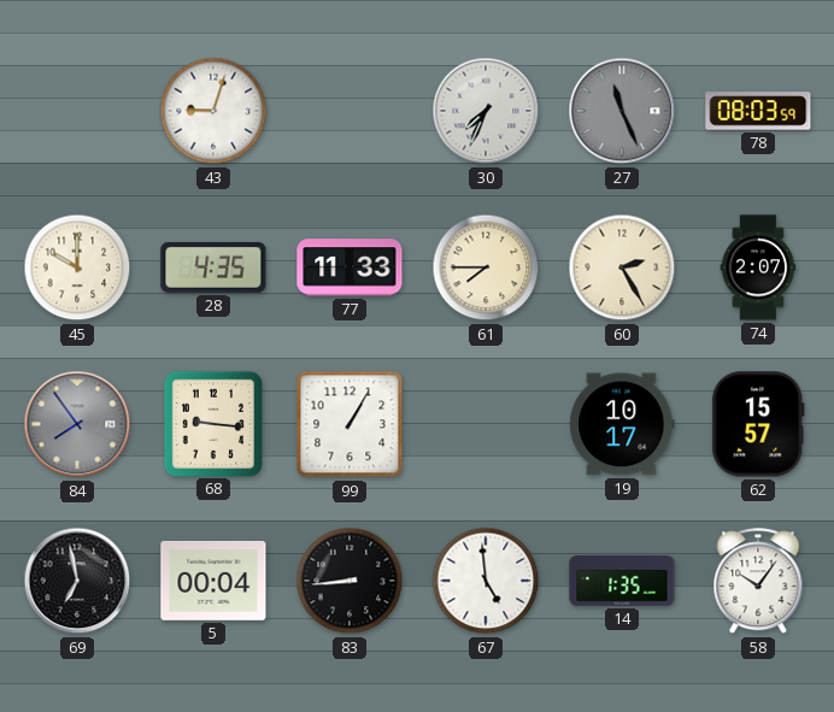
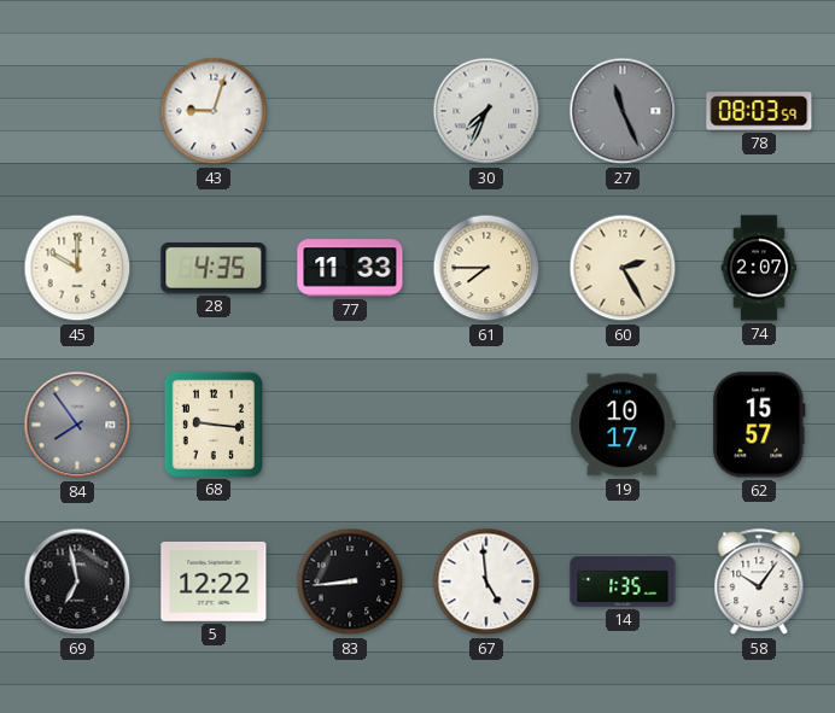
99: 1:05 -> none (350, 424)
5: 00:04 -> 12:22 (214, 581)
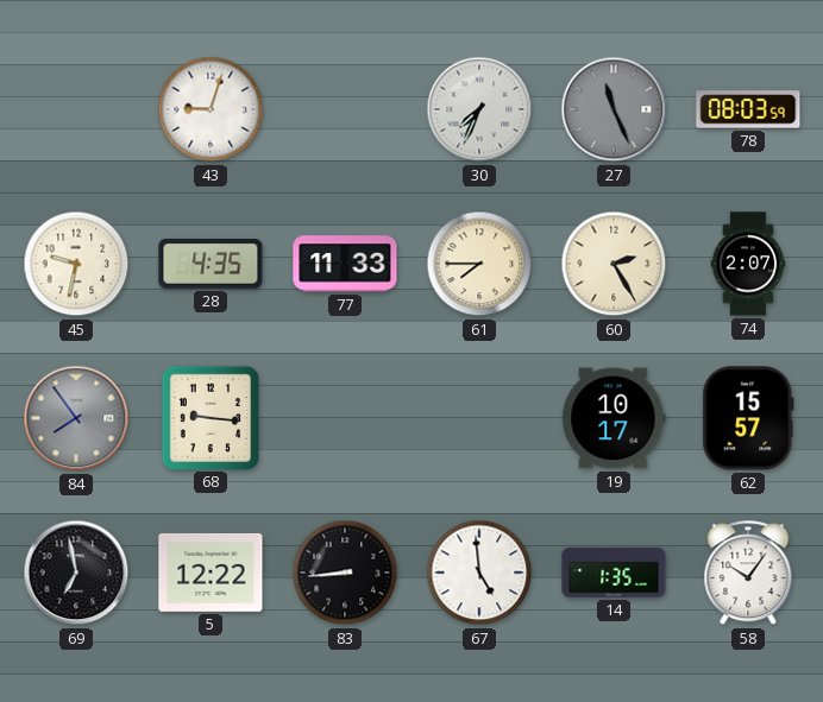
45: 10:00 -> 9:32 (76, 264)
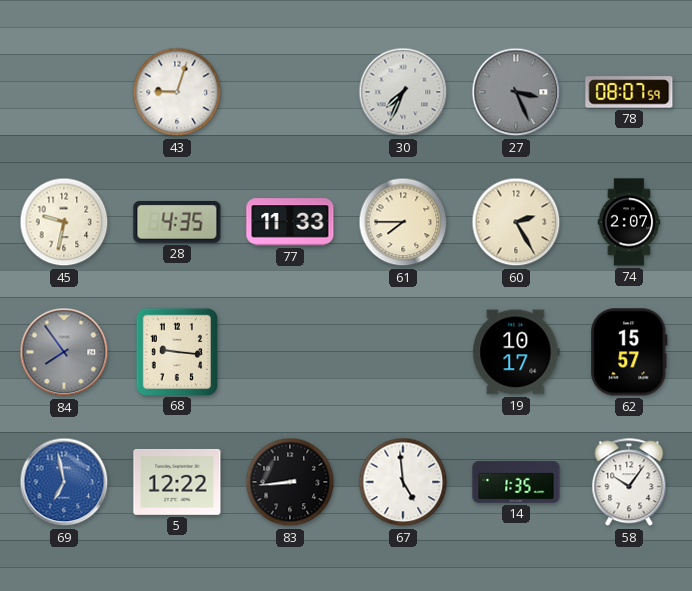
27: 11:26 -> 3:26 (516, 92)
78: 08:03 -> 08:07 (629, 92)
69 dial: black -> blue (64, 482)
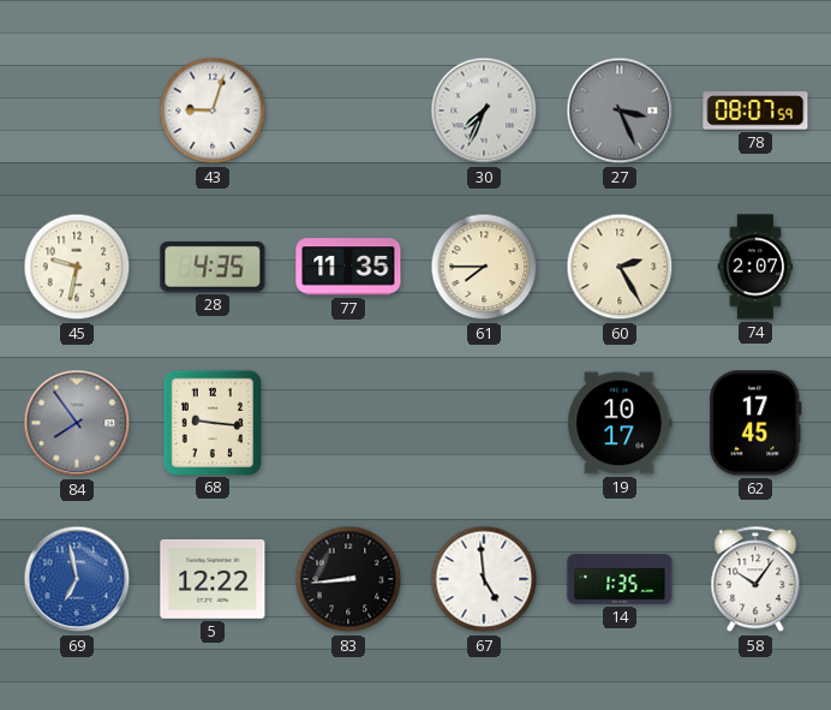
77: 11:33 -> 11:35 (348, 267)
62: 15:57 -> 17:45 (755, 423)
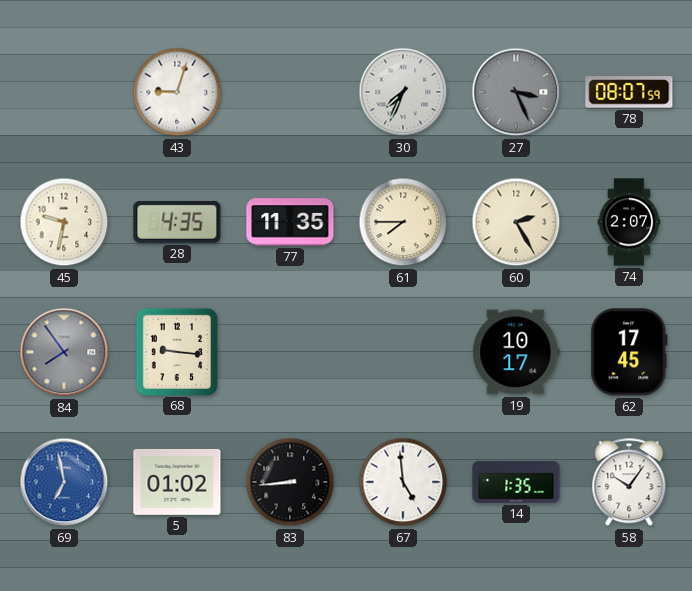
5: 12:22 -> 01:02 (177, 482)
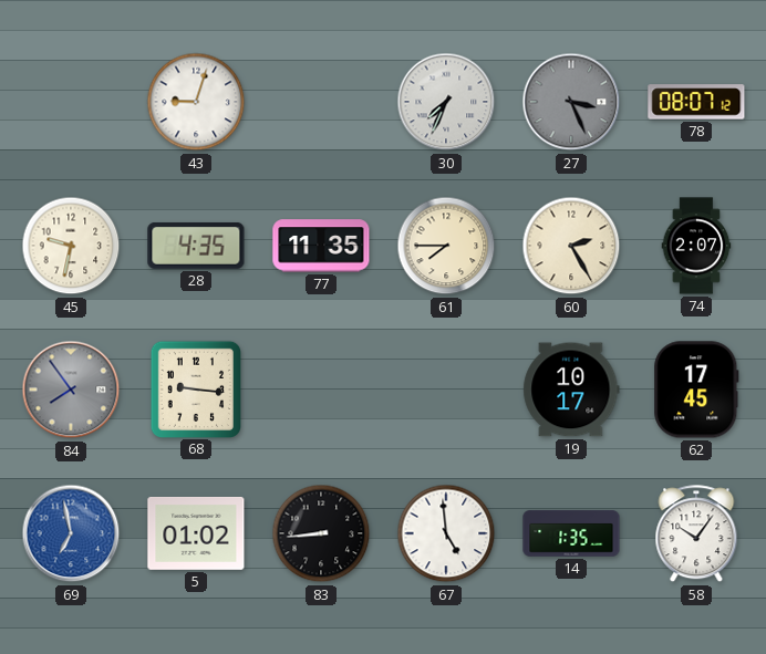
78: 08:07:59 -> 08:07:12 (696, 102)
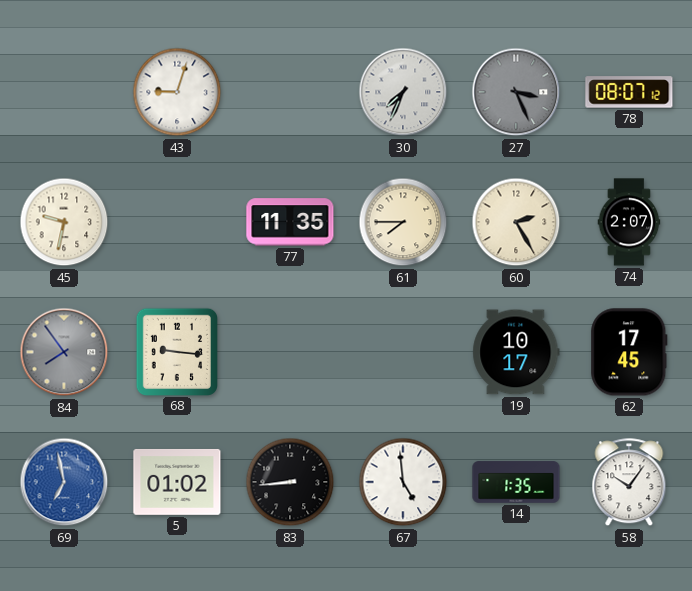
28: 4:35 -> none (196, 246)
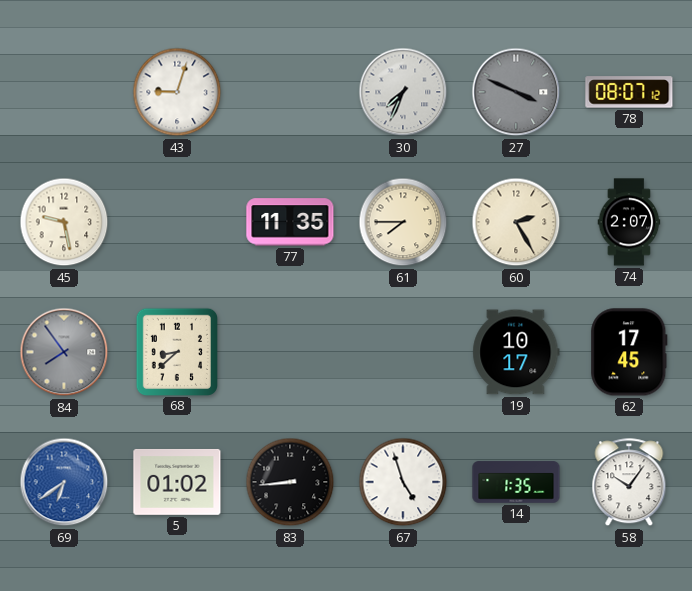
27: 3:26 -> 3:49 (516, 92)
45: 9:32 -> 9:28 (64, 222)
68: 9:16 -> 8:38 (176, 351)
69: 6:58 -> 6:39 (64, 482)
67: 4:59 -> 4:57 (403, 482)
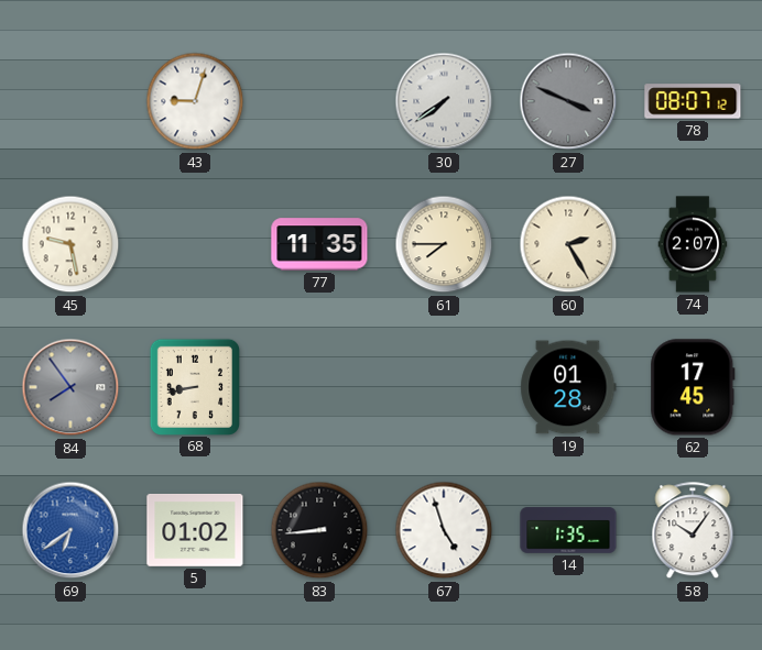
30: 7:34 -> 7:39 (444, 101)
68: 8:38 -> 8:43 (194, 386)
19: 10:17 -> 01:28 (568, 387)
